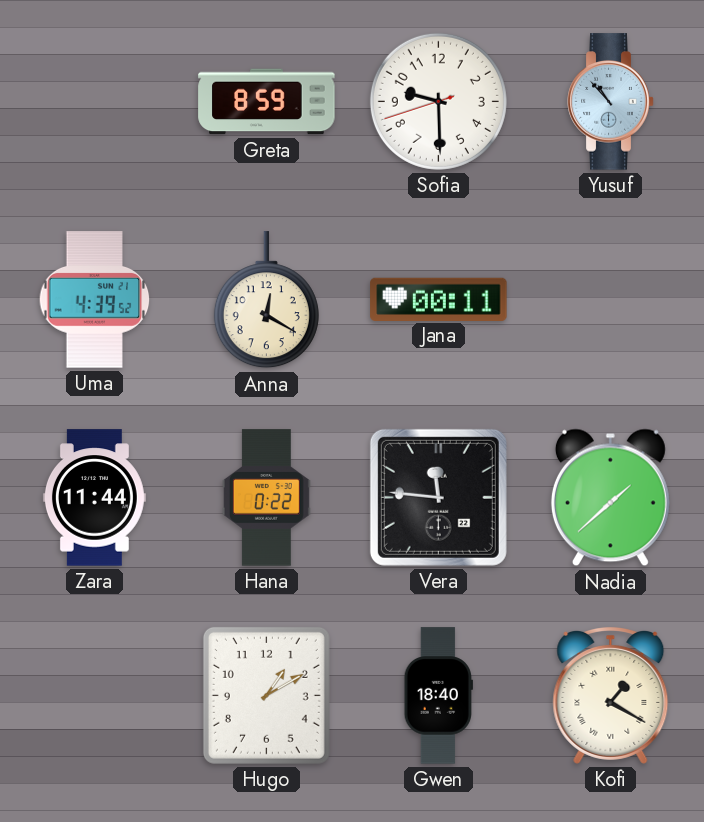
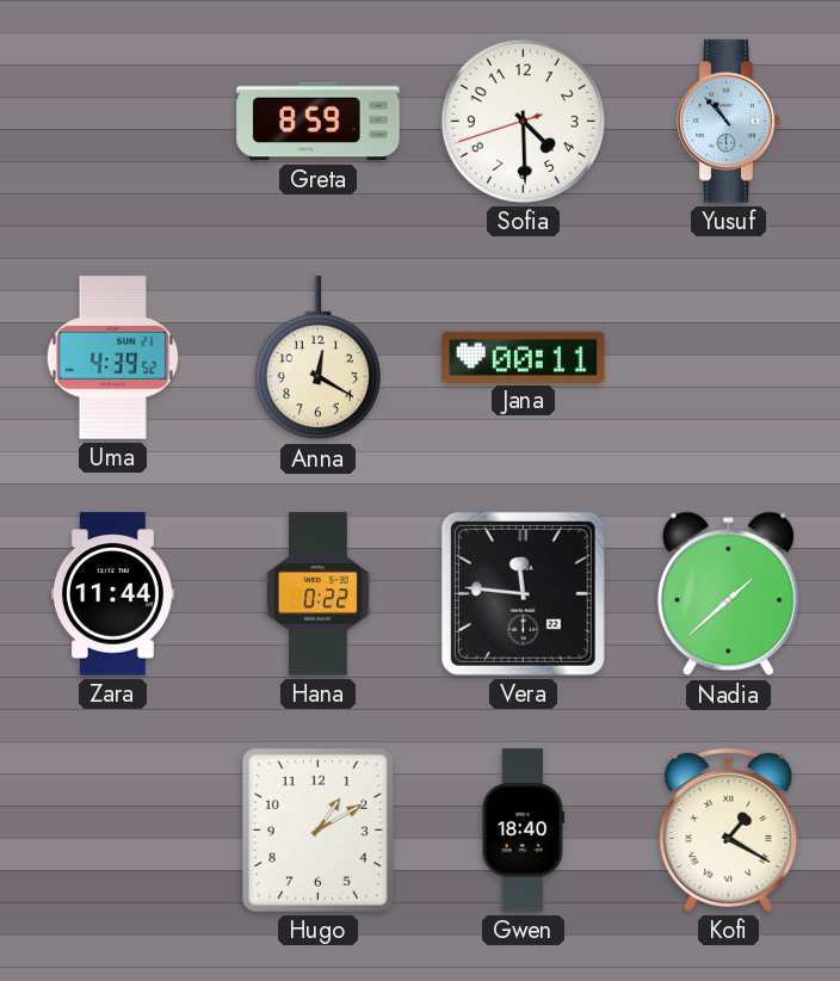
Sofia: 9:29 -> 4:29 (523, 121)
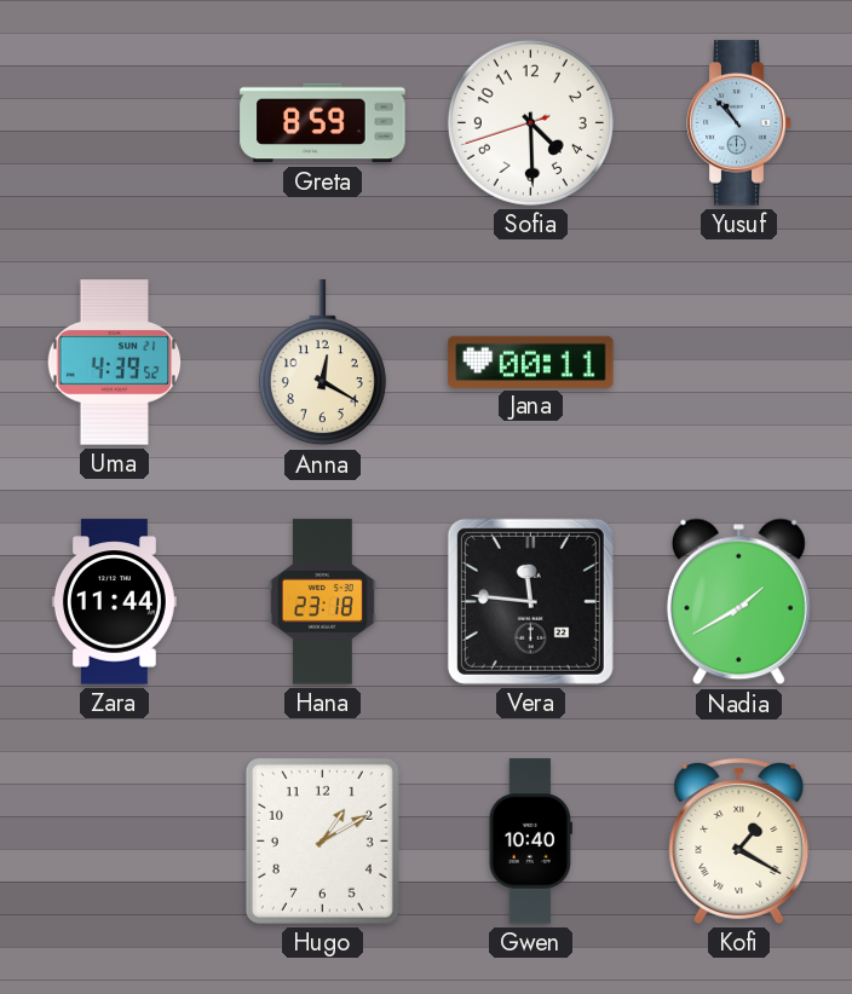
Hana: 0:22 -> 23:18 (322, 602)
Nadia: 1:38 -> 1:40 (738, 602)
Gwen: 18:40 -> 10:40 (530, 842)
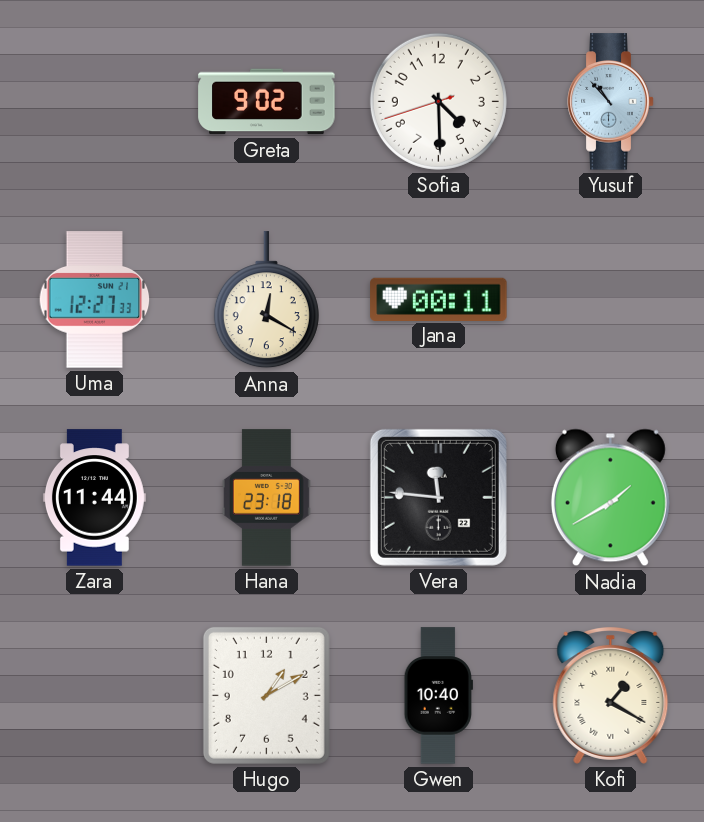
Greta: 8:59 -> 9:02 (267, 102)
Uma: 4:39 -> 12:27 (95, 300)
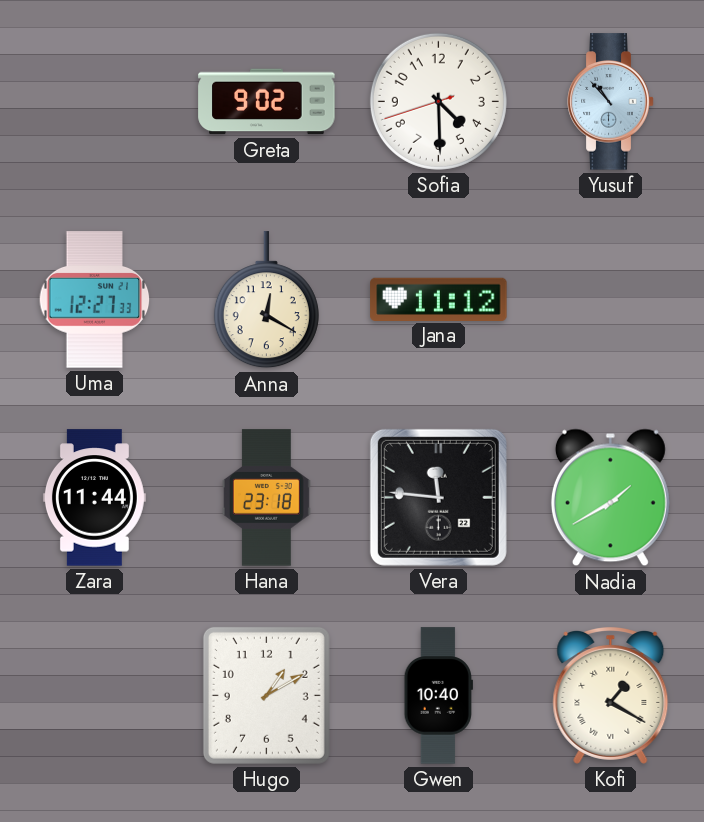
Jana: 00:11 -> 11:12 (439, 299)
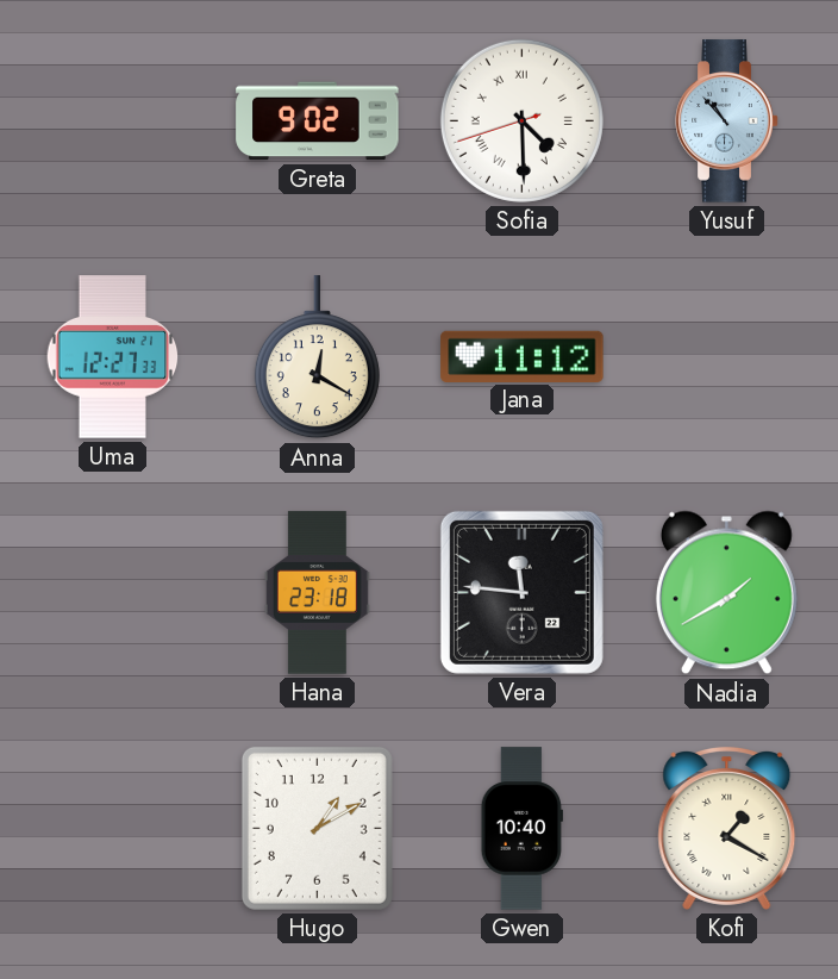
Sofia numerals: Arabic -> Roman (521, 120)
Zara: 11:44 -> none (94, 498)
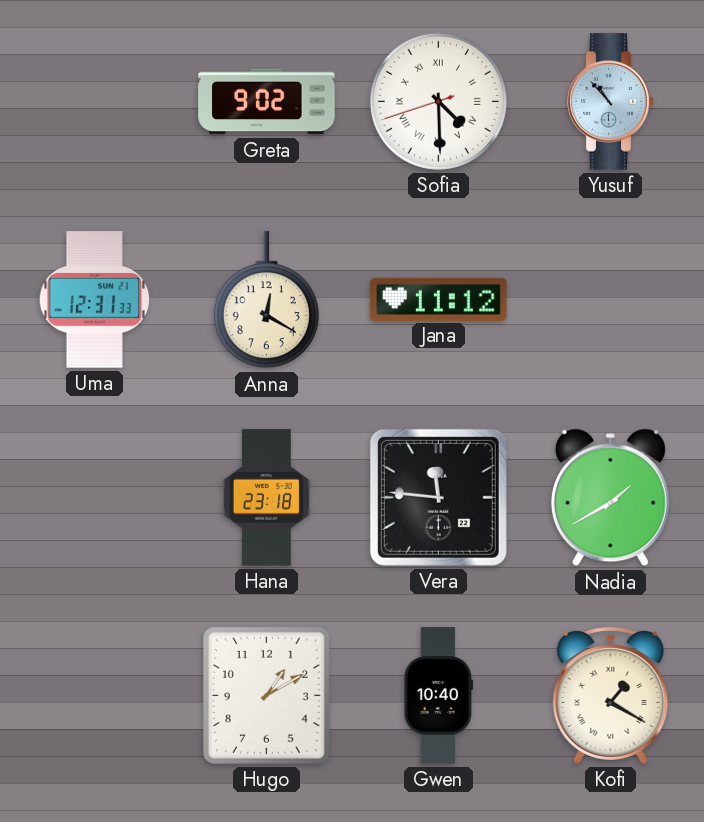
Uma: 12:27 -> 12:31 (95, 300)
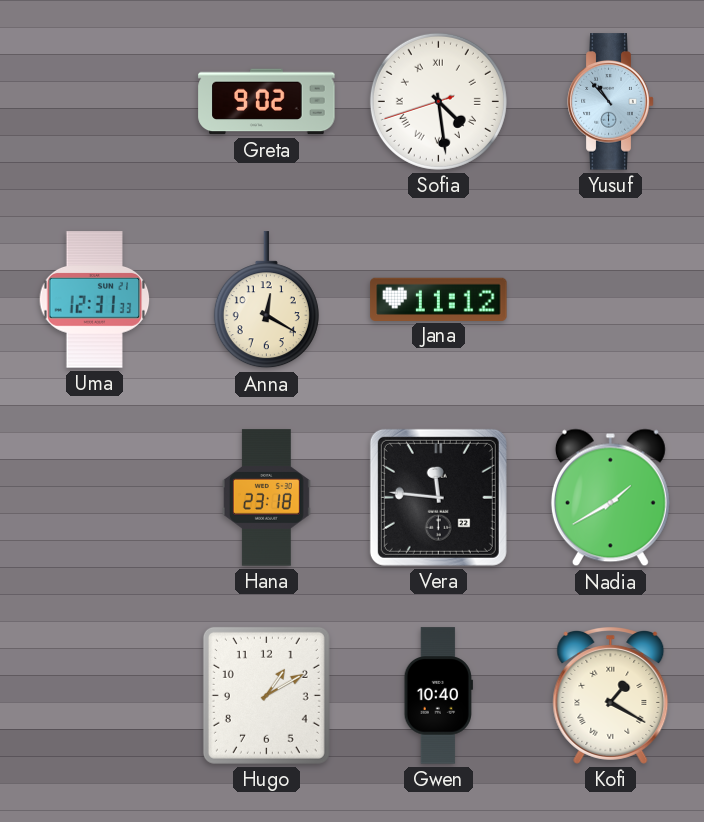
Sofia: 4:29 -> 4:28 (438, 101)
